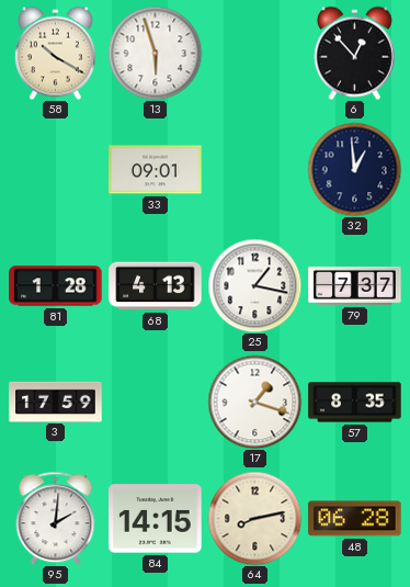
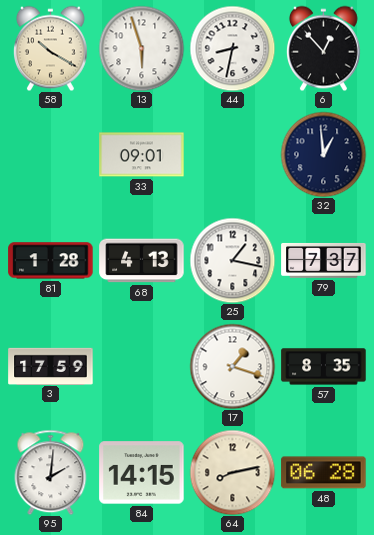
44: none -> 8:32 (232, 48)
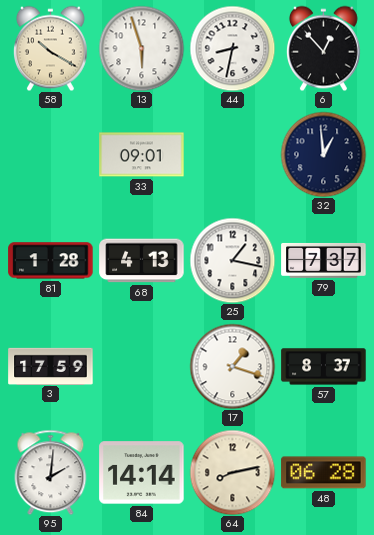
57: 8:35 -> 8:37 (324, 367)
84: 14:15 -> 14:14 (142, 473)
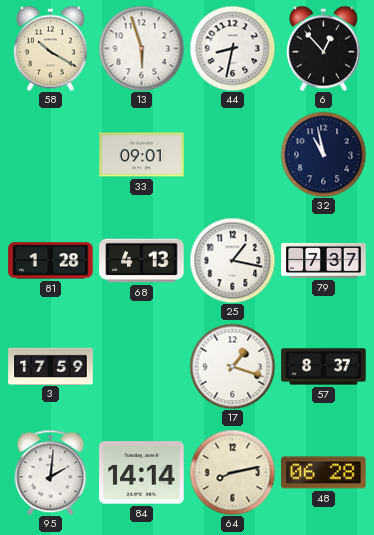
32: 12:59 -> 10:58 (323, 154)
